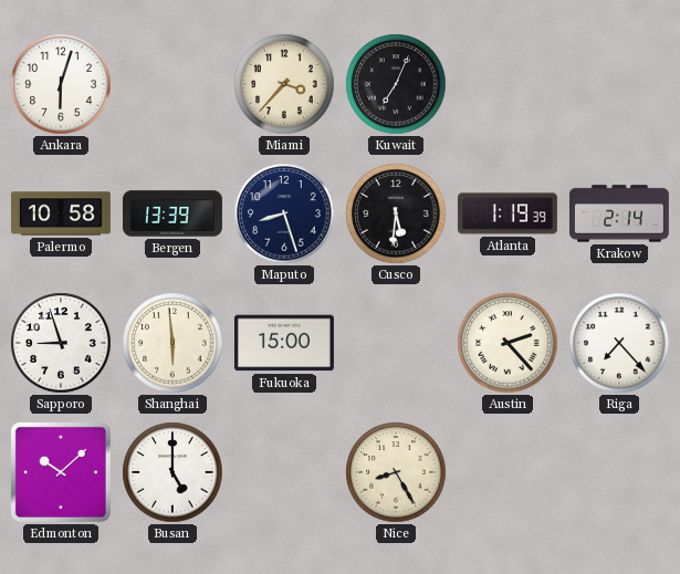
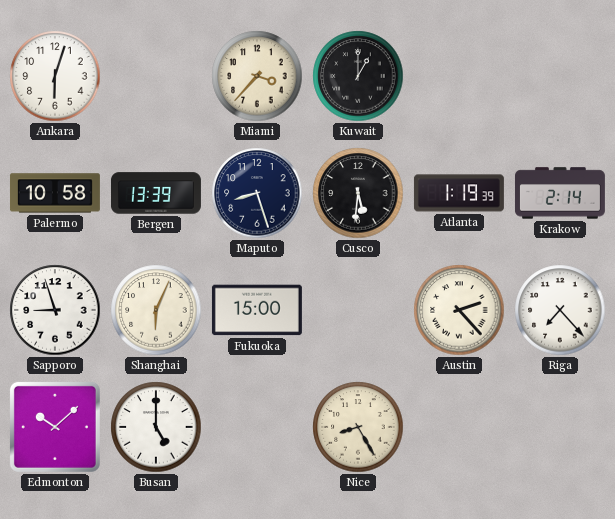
Kuwait: 7:04 -> 1:00 (358, 76)
Shanghai: 5:59 -> 6:04 (156, 310)
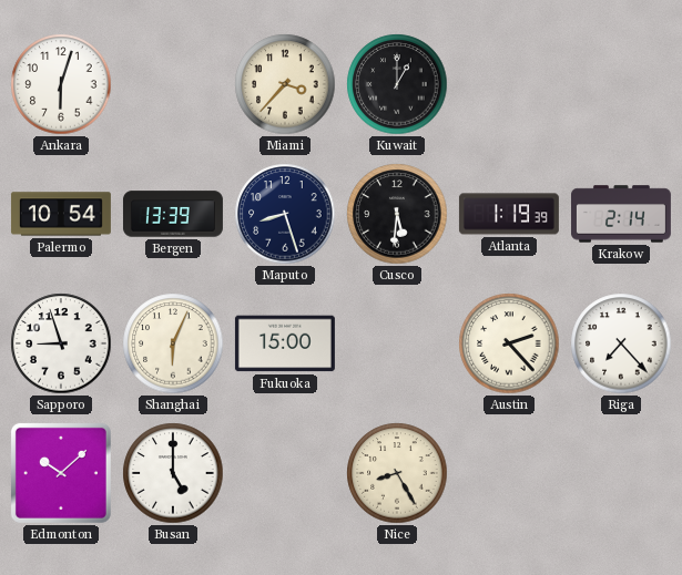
Palermo: 10:58 -> 10:54 (61, 214)
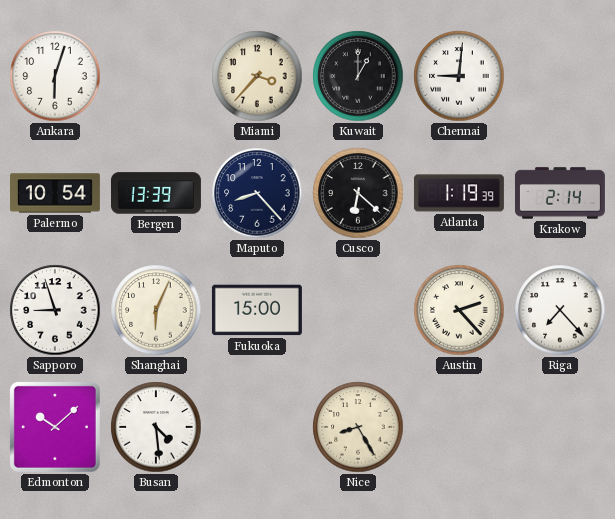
Chennai: none -> 9:01 (459, 76)
Maputo: 8:27 -> 8:23 (257, 193)
Cusco: 5:31 -> 6:22 (358, 193)
Busan: 5:00 -> 4:29 (156, 427)
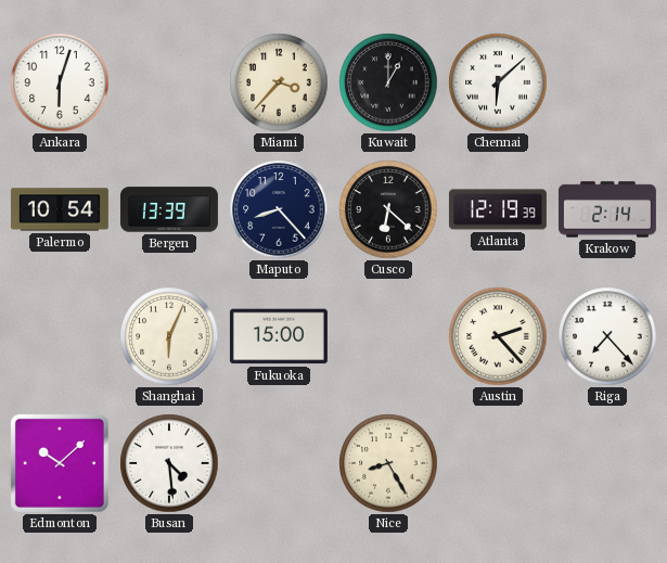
Chennai: 9:01 -> 6:08 (498, 82)
Atlanta: 1:19 -> 12:19 (498, 209)
Sapporo: 8:57 -> none (55, 310)
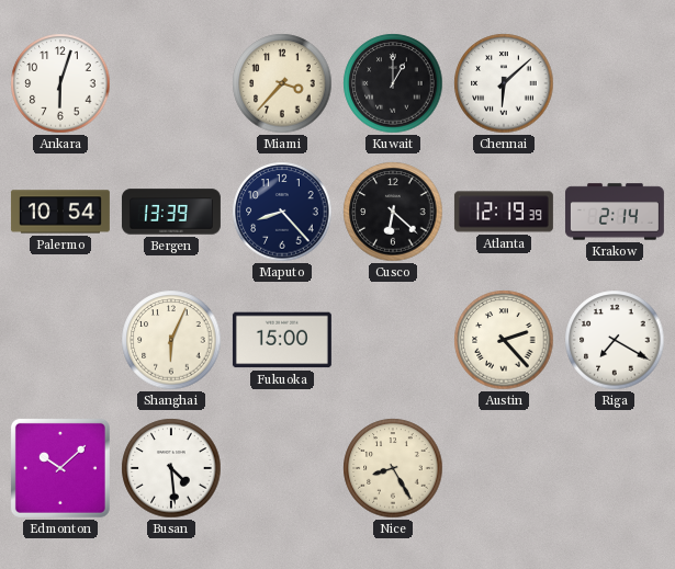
Riga: 7:23 -> 7:20 (615, 340)
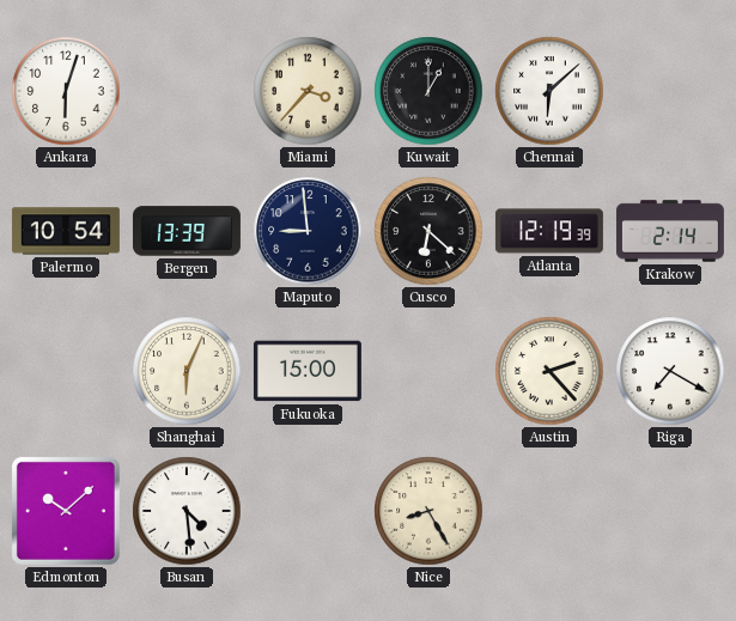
Maputo: 8:23 -> 8:59 (308, 231)
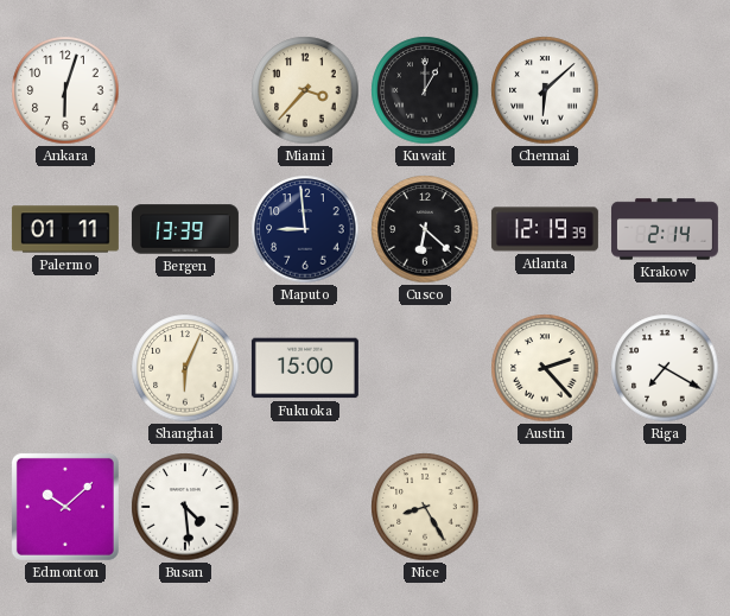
Palermo: 10:54 -> 01:11 (65, 229)
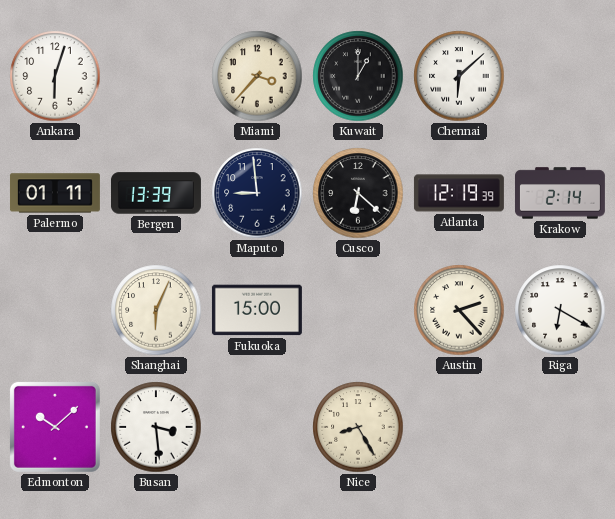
Riga: 7:20 -> 6:20 (560, 310)
Busan: 4:29 -> 3:29 (156, 427)
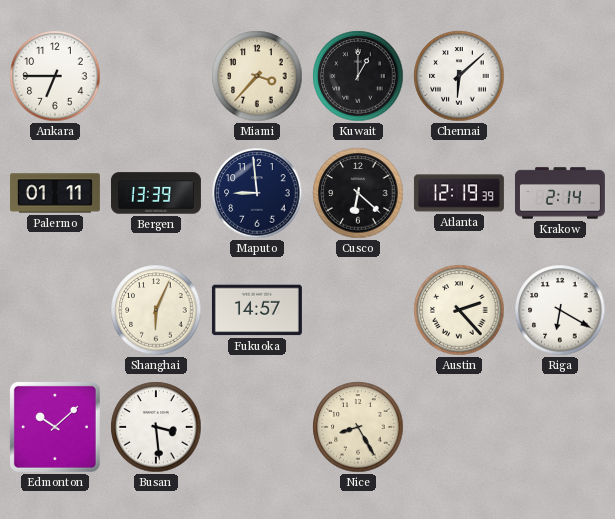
Ankara: 6:03 -> 6:45 (55, 76)
Fukuoka: 15:00 -> 14:57 (257, 310)
